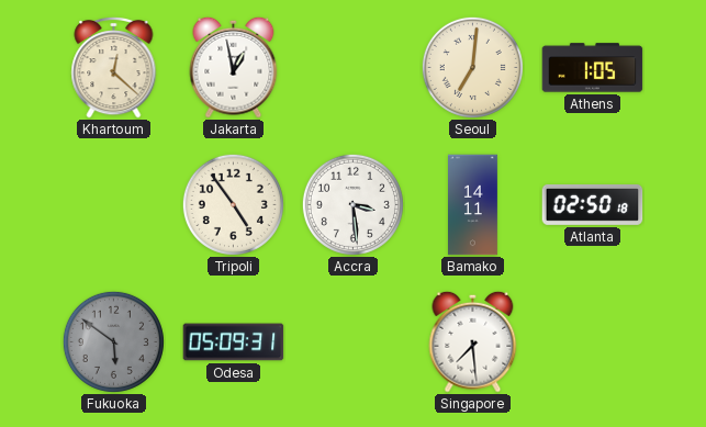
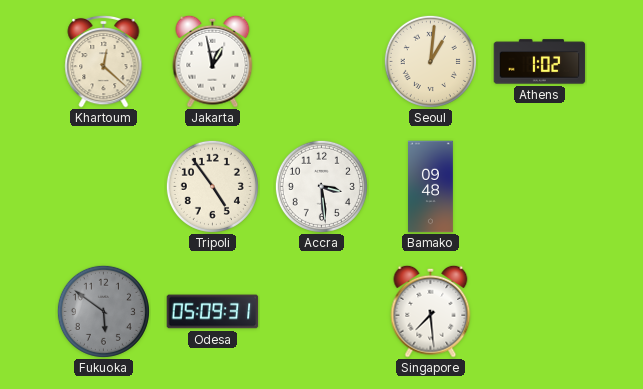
Seoul: 7:01 -> 1:01 (430, 61)
Athens: 1:05 -> 1:02 (540, 62)
Bamako: 14:11 -> 09:48 (431, 187)
Atlanta: 02:50 -> none (593, 205)
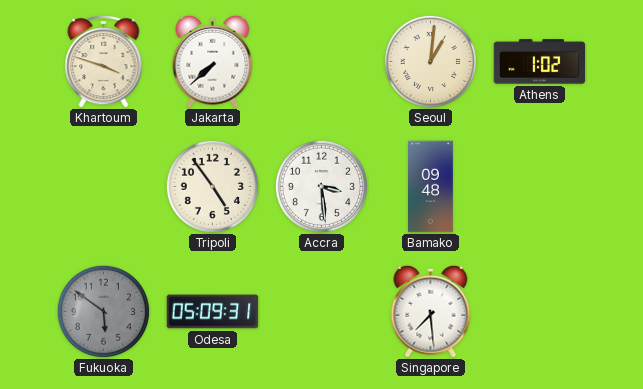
Khartoum: 12:22 -> 3:48 (104, 61)
Jakarta: 12:58 -> 7:38 (213, 61)
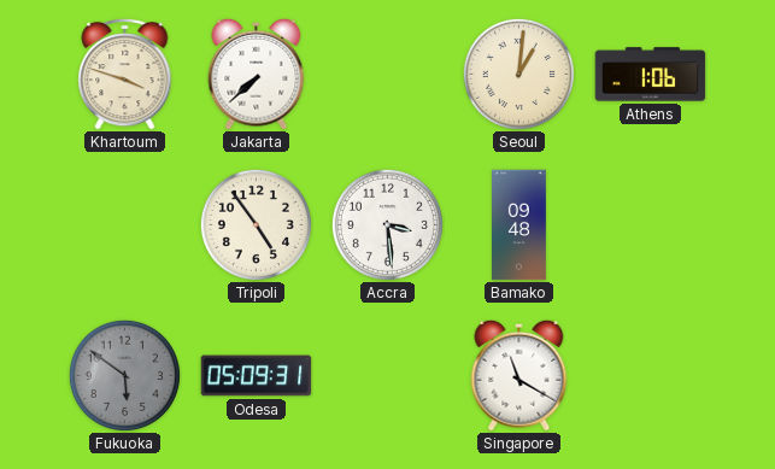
Athens: 1:02 -> 1:06 (651, 75)
Singapore: 7:29 -> 11:20 (519, 375)
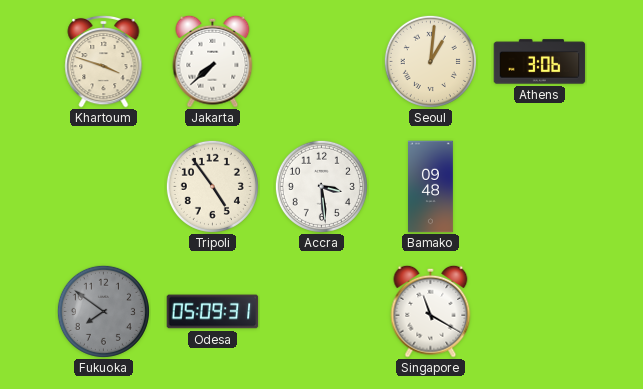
Athens: 1:06 -> 3:06 (540, 62)
Fukuoka: 5:51 -> 7:51 (103, 311)
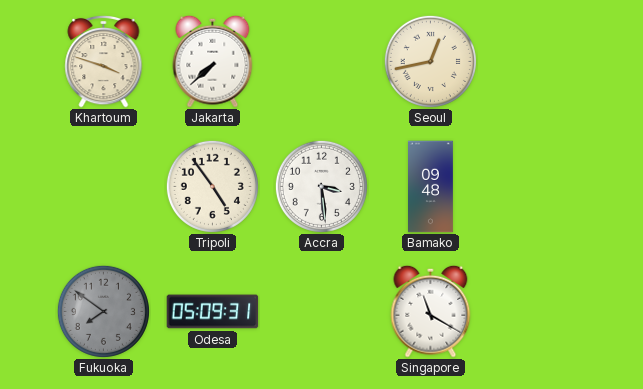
Seoul: 1:01 -> 12:43 (430, 61)
Athens: 3:06 -> none (540, 62)
